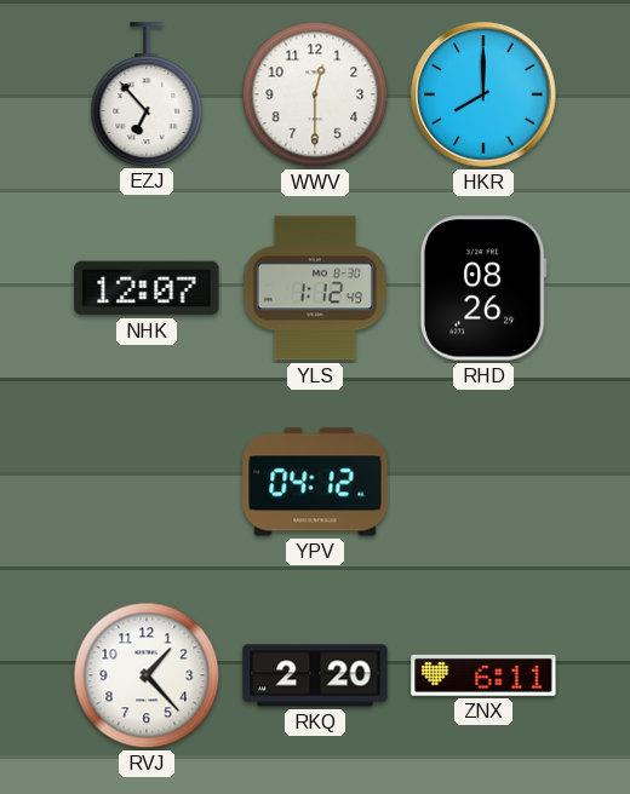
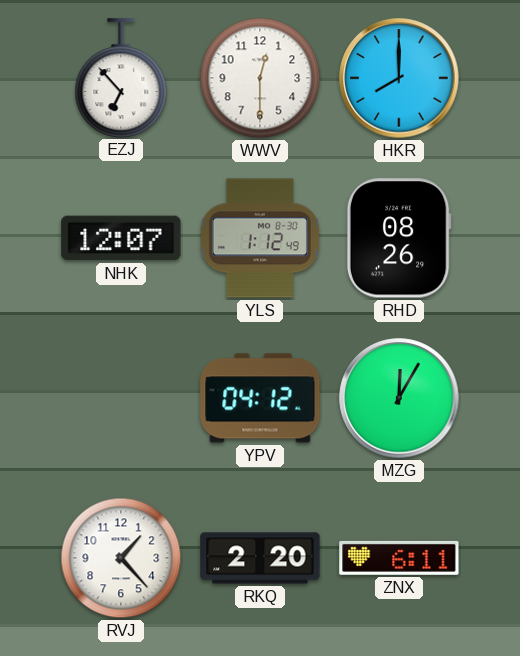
MZG: none -> 12:05 (399, 398)
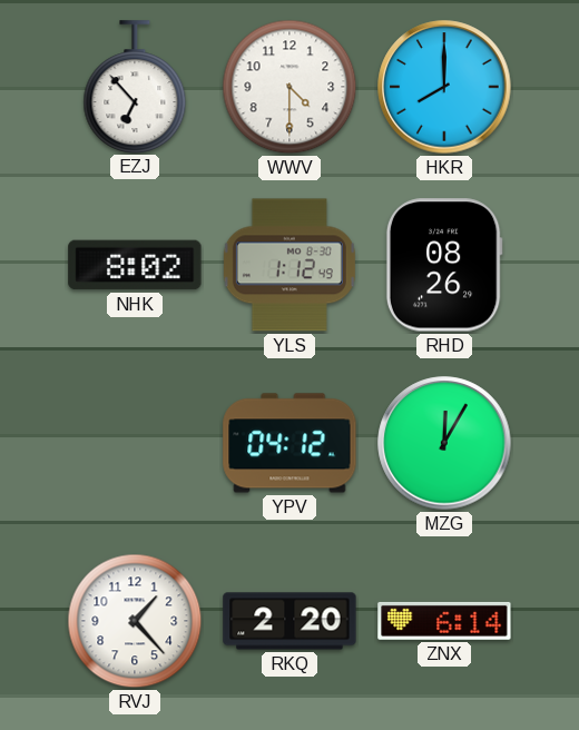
WWV: 12:30 -> 4:30 (289, 87)
NHK: 12:07 -> 8:02 (135, 265)
ZNX: 6:11 -> 6:14 (444, 621)
